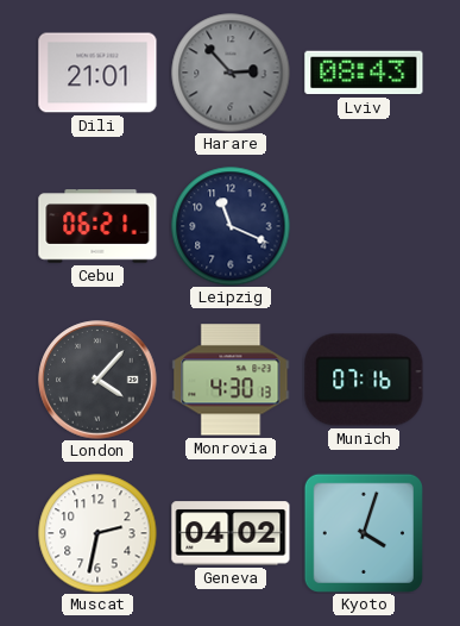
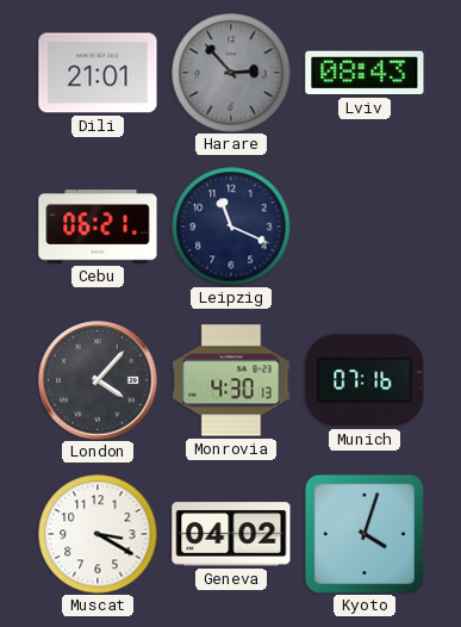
Muscat: 2:32 -> 3:20 (98, 534)
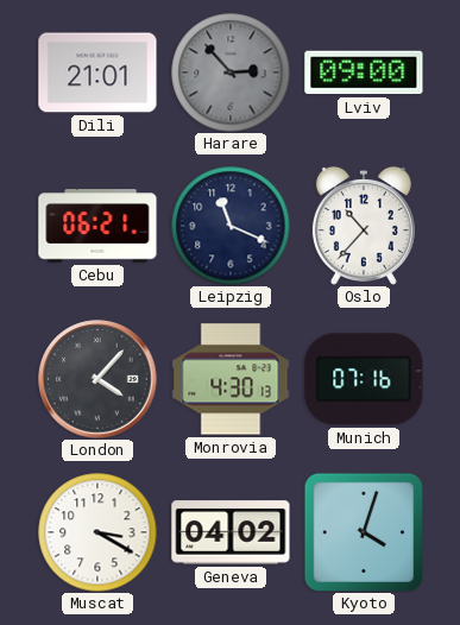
Lviv: 08:43 -> 09:00 (364, 72)
Oslo: none -> 10:37 (364, 226)
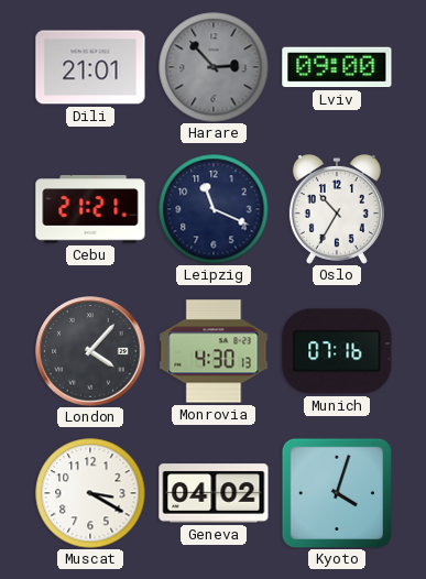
Cebu: 06:21 -> 21:21 (90, 209)
Oslo: 10:37 -> 10:35 (337, 209)
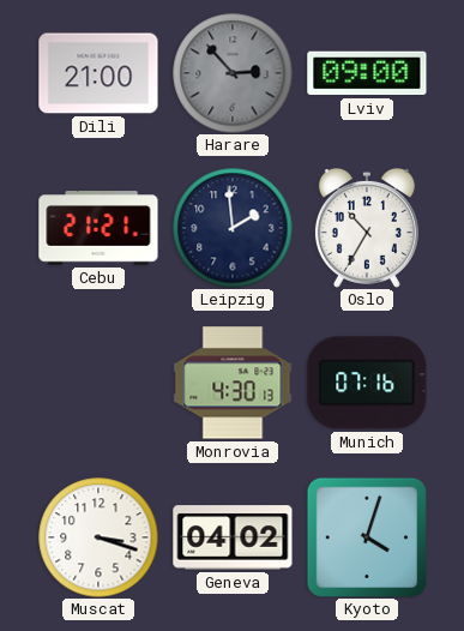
Dili: 21:01 -> 21:00 (98, 73)
Leipzig: 11:19 -> 1:59 (233, 228)
London: 4:07 -> none (90, 351)
Muscat: 3:20 -> 3:18 (98, 537)
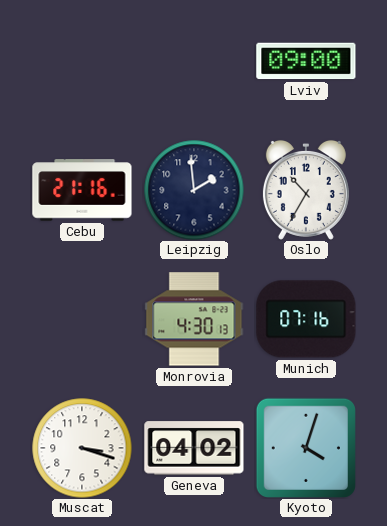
Dili: 21:00 -> none (98, 73)
Harare: 2:53 -> none (233, 73)
Cebu: 21:21 -> 21:16 (82, 190)
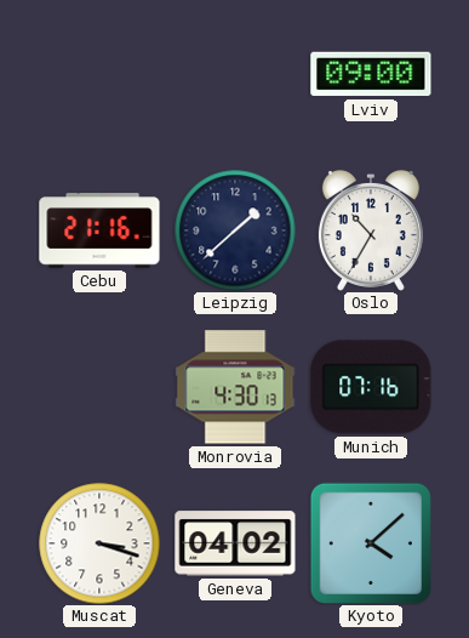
Leipzig: 1:59 -> 1:38 (235, 230)
Kyoto: 4:03 -> 4:08 (371, 543)
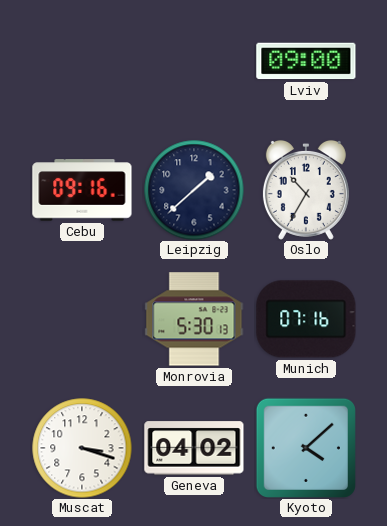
Cebu: 21:16 -> 09:16 (82, 190)
Monrovia: 4:30 -> 5:30 (194, 319)
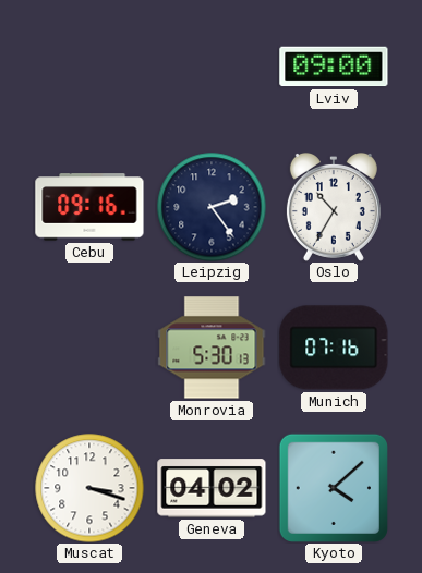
Leipzig: 1:38 -> 2:24 (212, 207)
